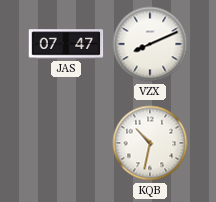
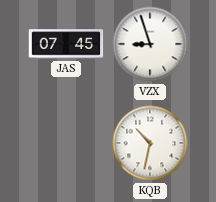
JAS: 07:47 -> 07:45 (66, 44)
VZX: 8:11 -> 8:57 (150, 44)
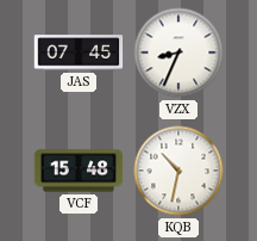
VZX: 8:57 -> 8:34 (178, 52)
VCF: none -> 15:48 (79, 171)
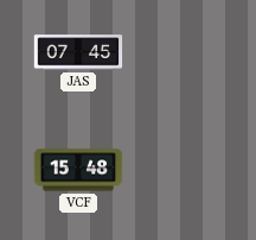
VZX: 8:34 -> none (178, 52)
KQB: 10:32 -> none (178, 171)
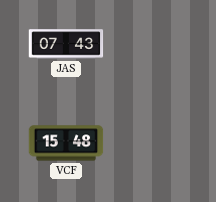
JAS: 07:45 -> 07:43 (66, 44)
